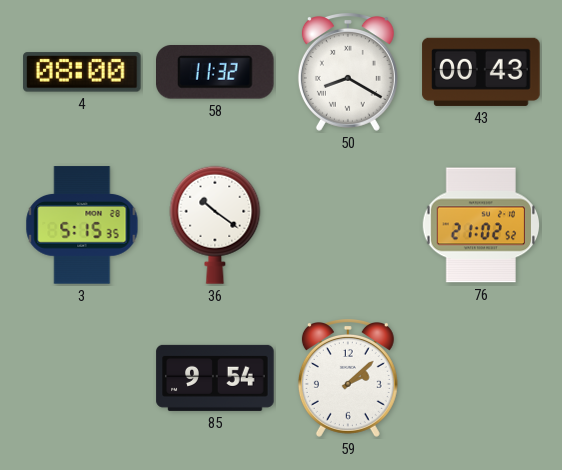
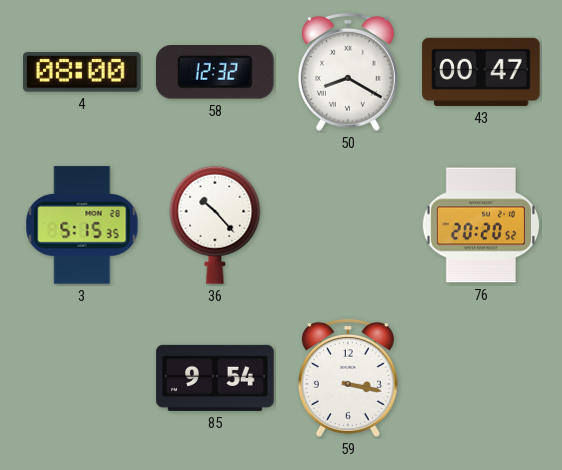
58: 11:32 -> 12:32 (216, 72)
43: 00:43 -> 00:47 (481, 72)
36: 10:21 -> 10:23 (215, 225)
76: 21:02 -> 20:20 (480, 225)
59: 2:08 -> 3:17 (348, 379)
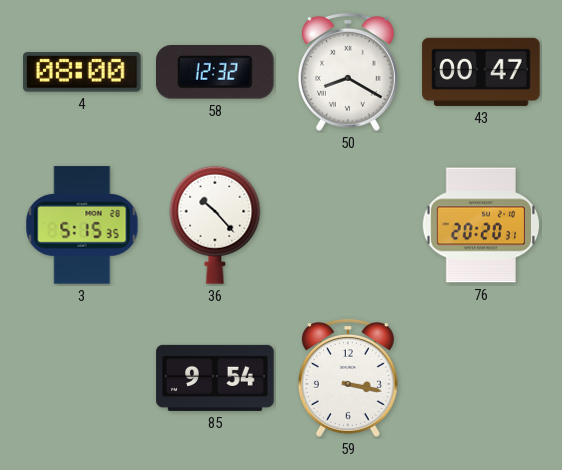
76: 20:20:52 -> 20:20:31 (480, 225)
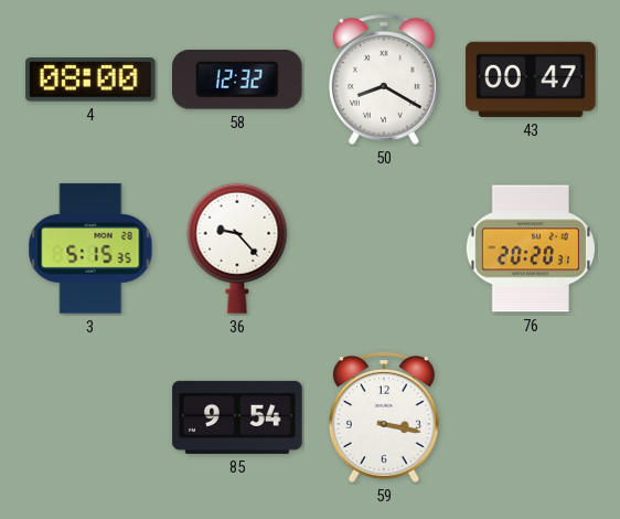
36: 10:23 -> 9:23 (237, 248)
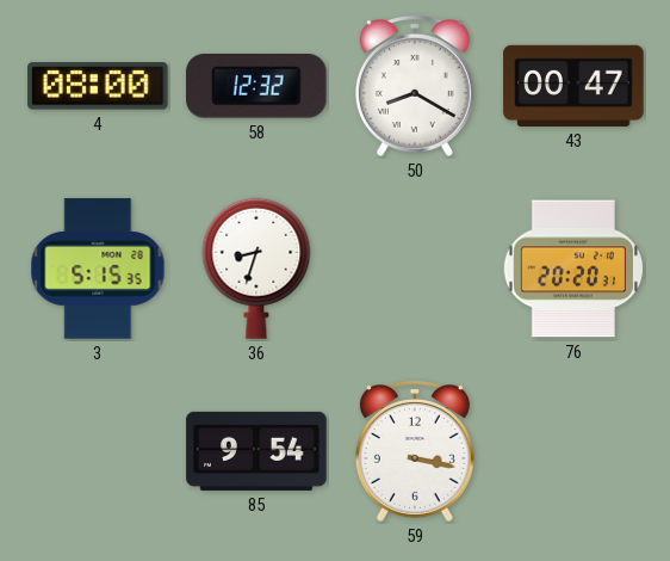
36: 9:23 -> 8:33 (256, 269)
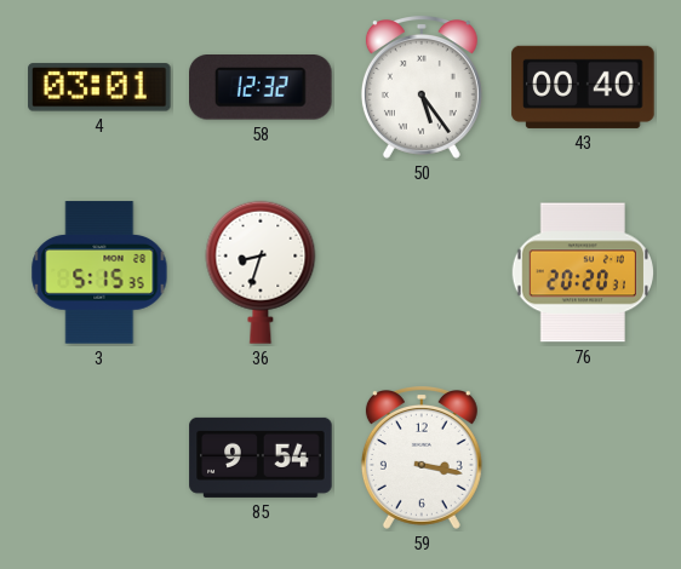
4: 08:00 -> 03:01 (99, 87)
50: 8:20 -> 5:24 (422, 88)
43: 00:47 -> 00:40 (583, 87)
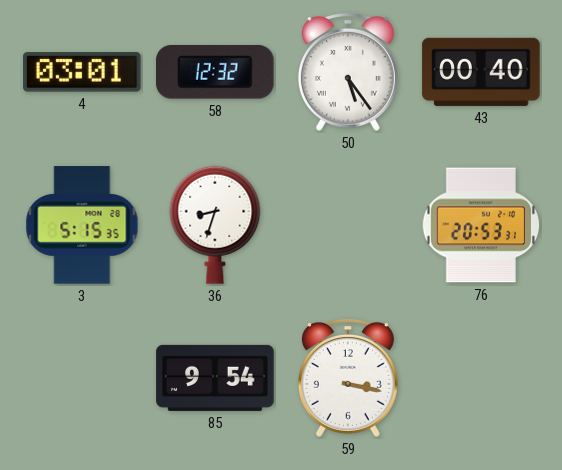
76: 20:20 -> 20:53 (480, 225)
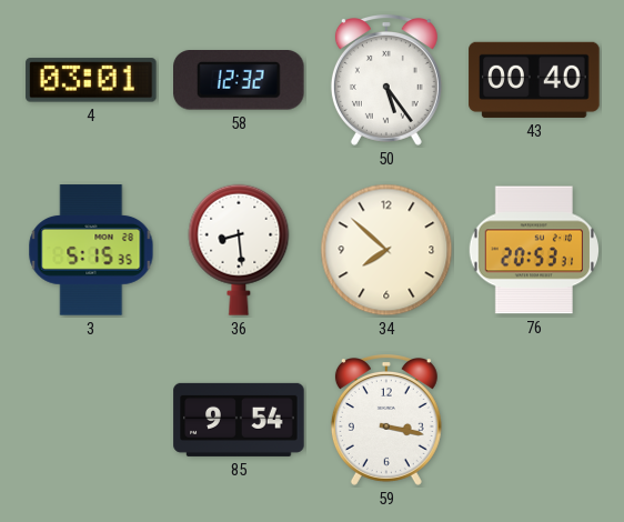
36: 8:33 -> 8:29 (239, 250)
34: none -> 7:52 (386, 250)
